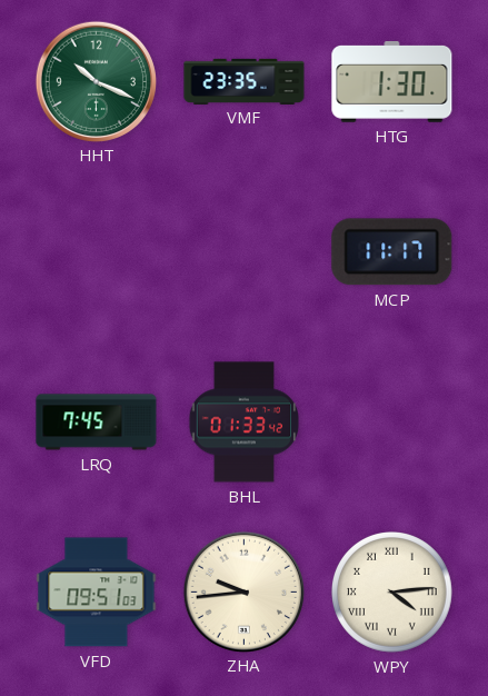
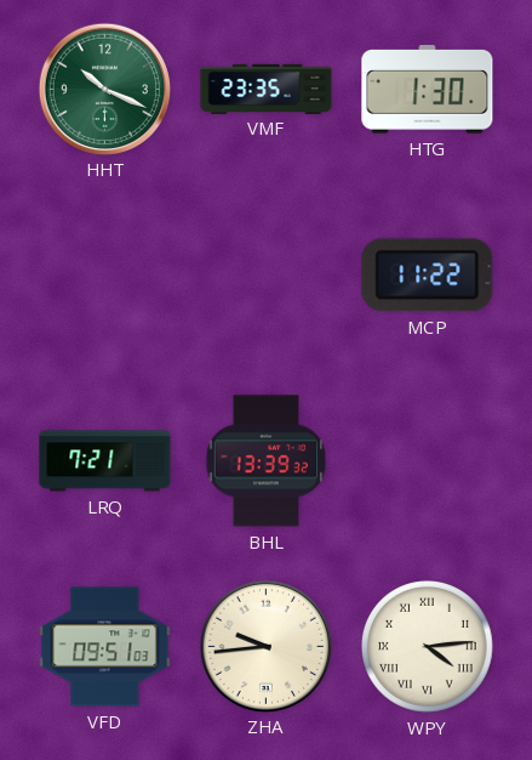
MCP: 11:17 -> 11:22 (428, 276)
LRQ: 7:45 -> 7:21 (105, 461)
BHL: 01:33 -> 13:39 (267, 461)
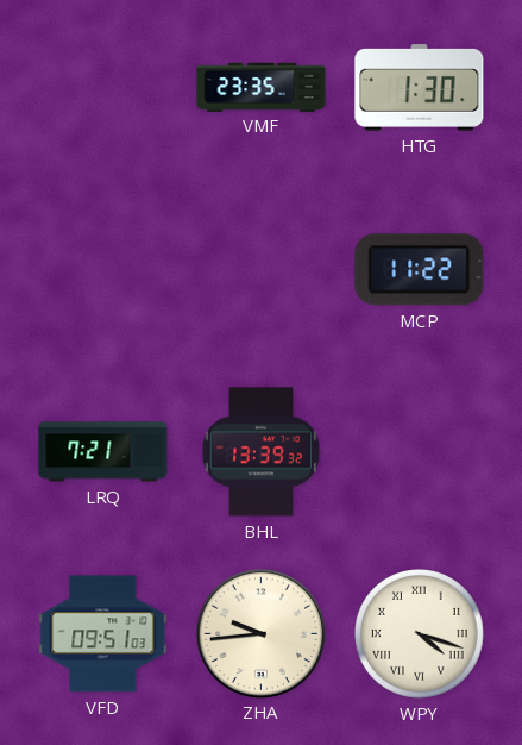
HHT: 10:19 -> none (104, 89)
WPY: 4:14 -> 4:18 (420, 634)
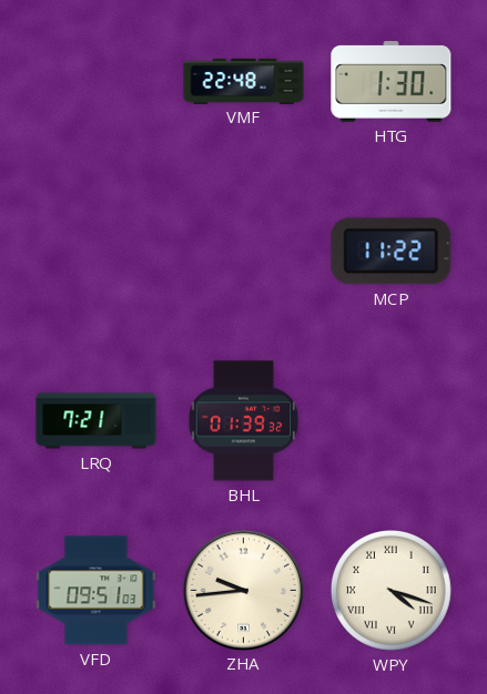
VMF: 23:35 -> 22:48 (244, 81)
BHL: 13:39 -> 01:39 (244, 421)
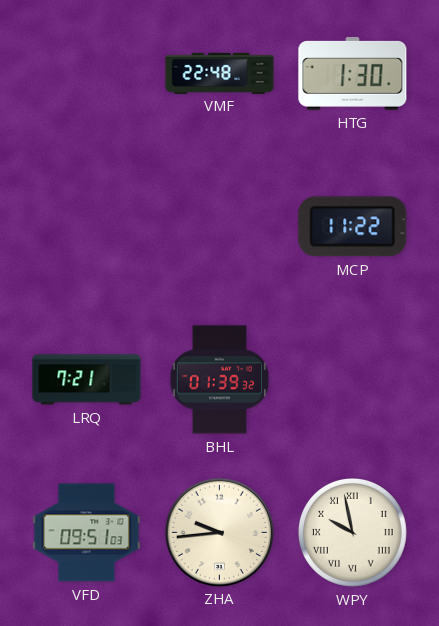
WPY: 4:18 -> 9:58 (353, 533)
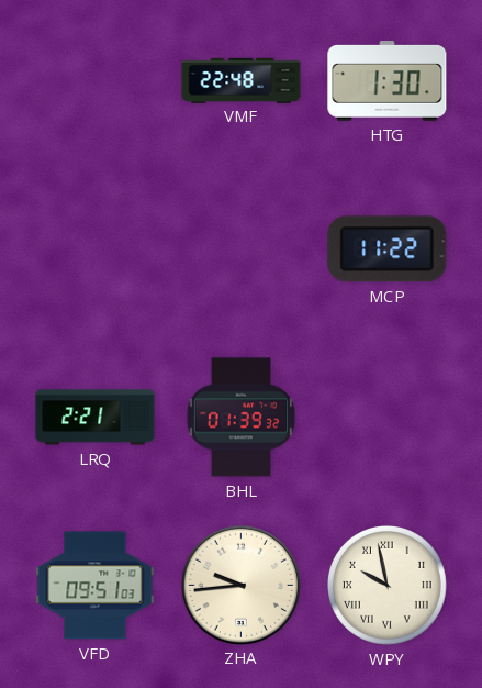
LRQ: 7:21 -> 2:21 (96, 418)
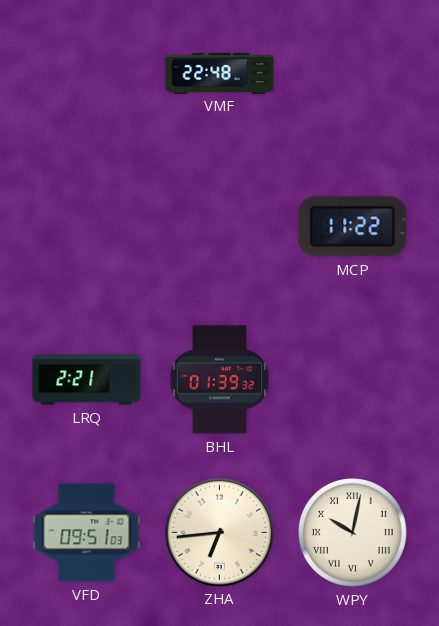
HTG: 1:30 -> none (388, 81)
ZHA: 9:44 -> 6:44 (219, 532)
WPY: 9:58 -> 10:02 (353, 533)
